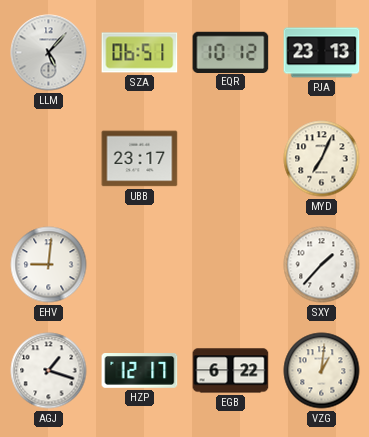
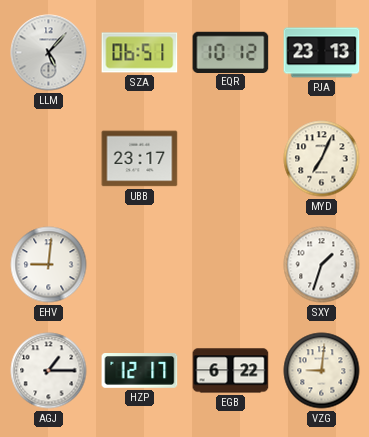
SXY: 1:37 -> 1:33 (322, 265)
AGJ: 1:18 -> 1:15 (49, 371)
VZG: 1:01 -> 9:01 (322, 371)
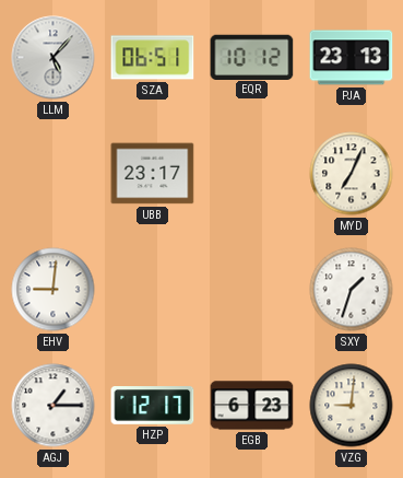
EGB: 6:22 -> 6:23 (252, 406)
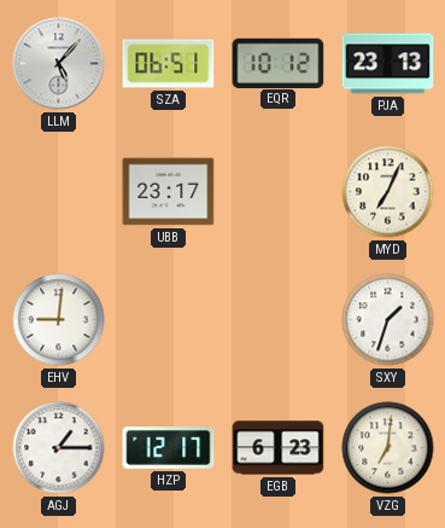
VZG: 9:01 -> 7:01 (388, 448)
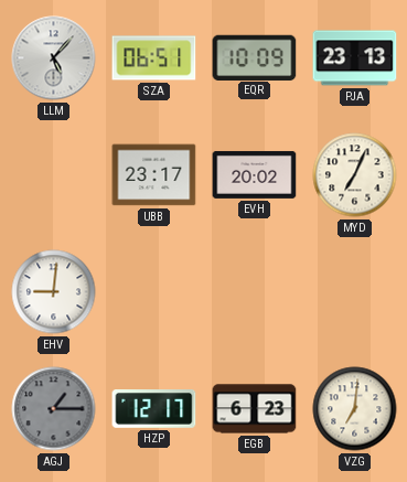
EQR: 10:12 -> 10:09 (255, 57)
EVH: none -> 20:02 (255, 174)
SXY: 1:33 -> none (388, 320)
AGJ dial: white -> grey (54, 409)
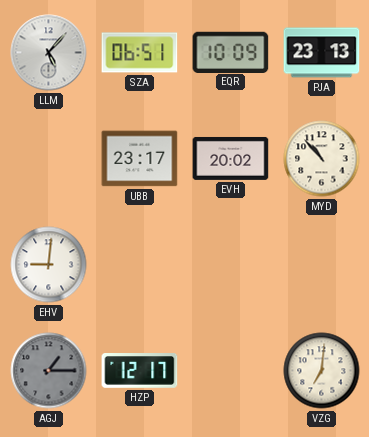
MYD: 7:04 -> 10:53 (322, 159)
EGB: 6:23 -> none (255, 409)
